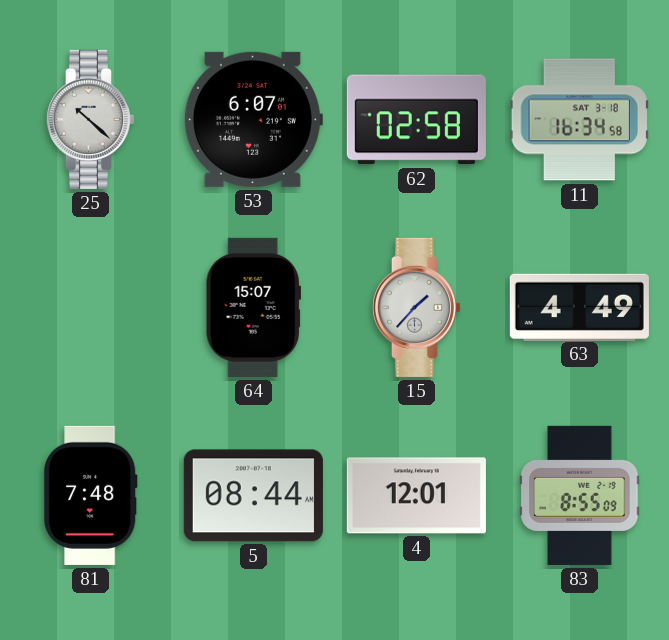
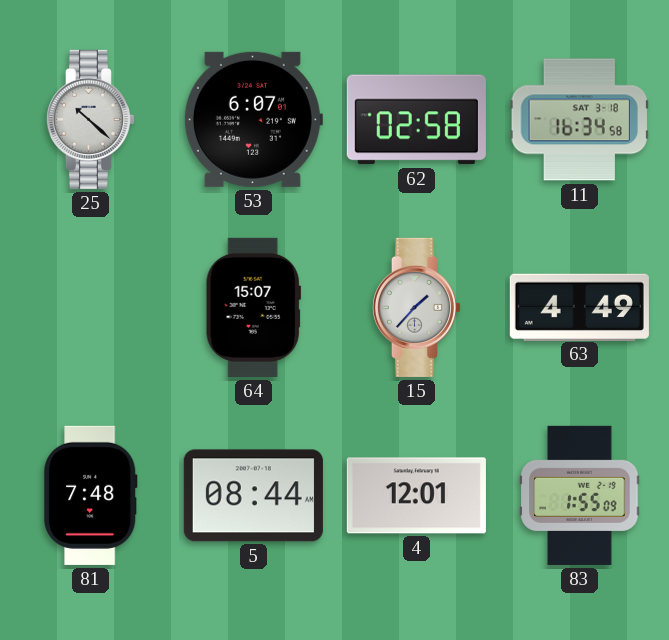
83: 8:55 -> 1:55 (580, 495)
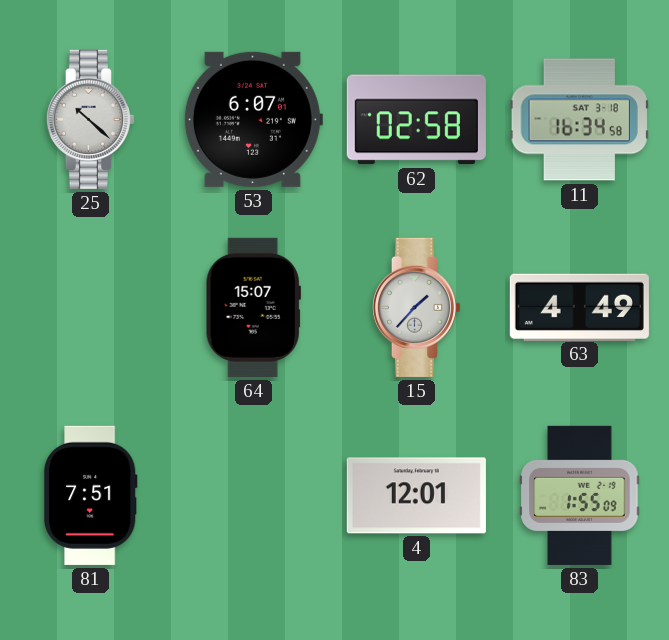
81: 7:48 -> 7:51 (91, 495)
5: 08:44 -> none (253, 496)
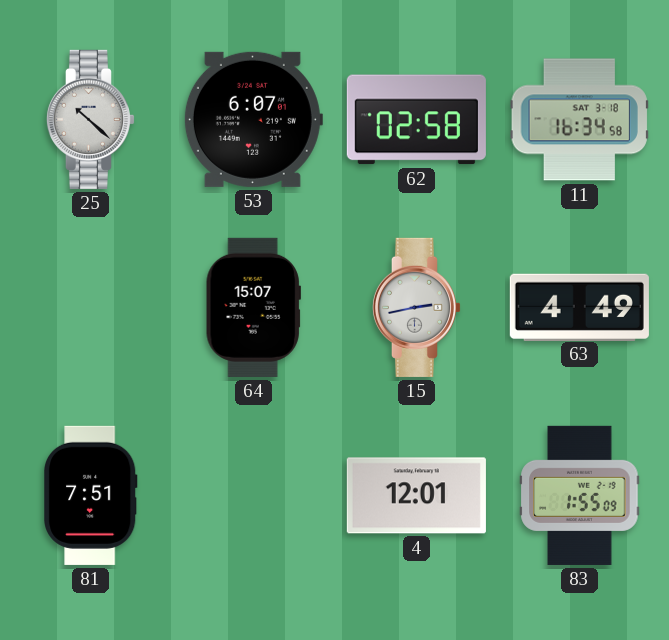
15: 1:37 -> 2:43 (416, 307)
